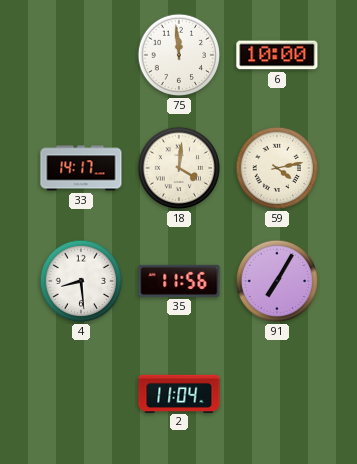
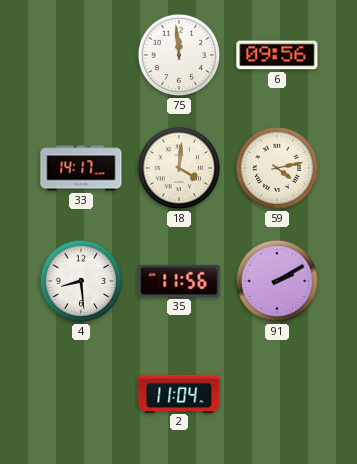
6: 10:00 -> 09:56 (277, 55)
91: 7:05 -> 2:10 (277, 281)
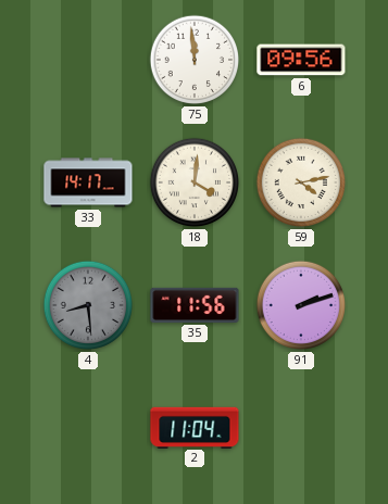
4 dial: white -> grey (88, 305)
91: 2:10 -> 2:12 (301, 305)
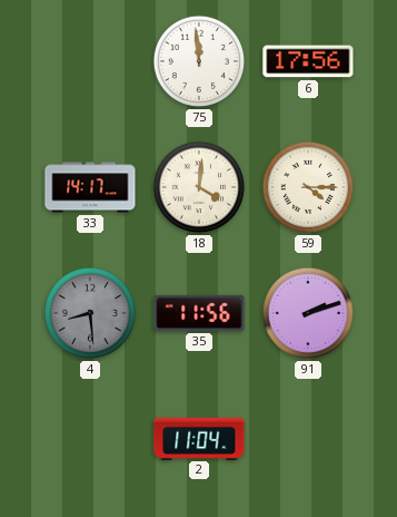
6: 09:56 -> 17:56 (308, 61)
59: 4:13 -> 4:15 (308, 187)
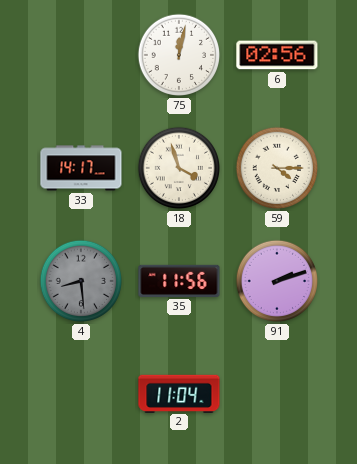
75: 11:59 -> 12:02 (179, 55)
6: 17:56 -> 02:56 (277, 55)
18: 4:01 -> 3:57 (179, 168)
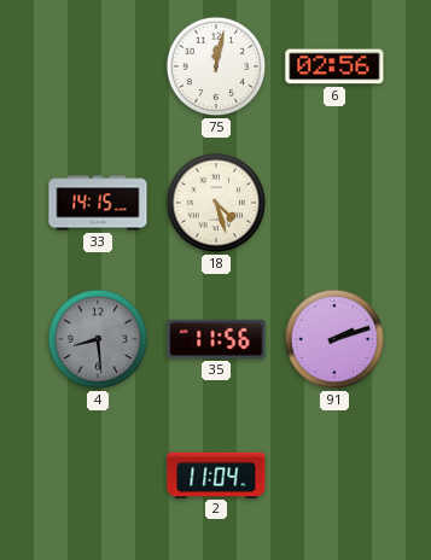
33: 14:17 -> 14:15 (98, 203)
18: 3:57 -> 4:27 (216, 203)
59: 4:15 -> none (277, 168)
